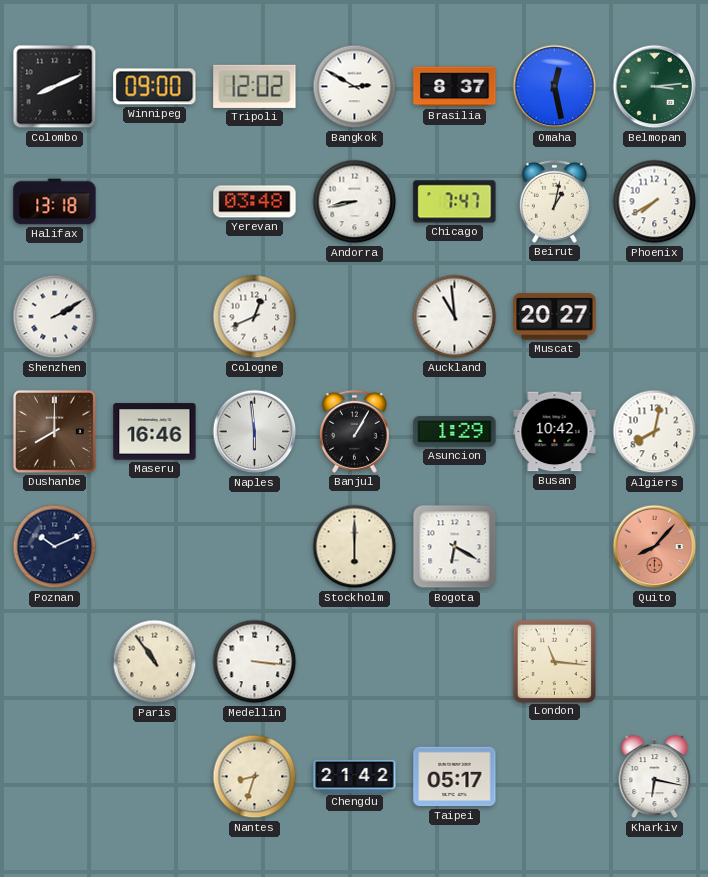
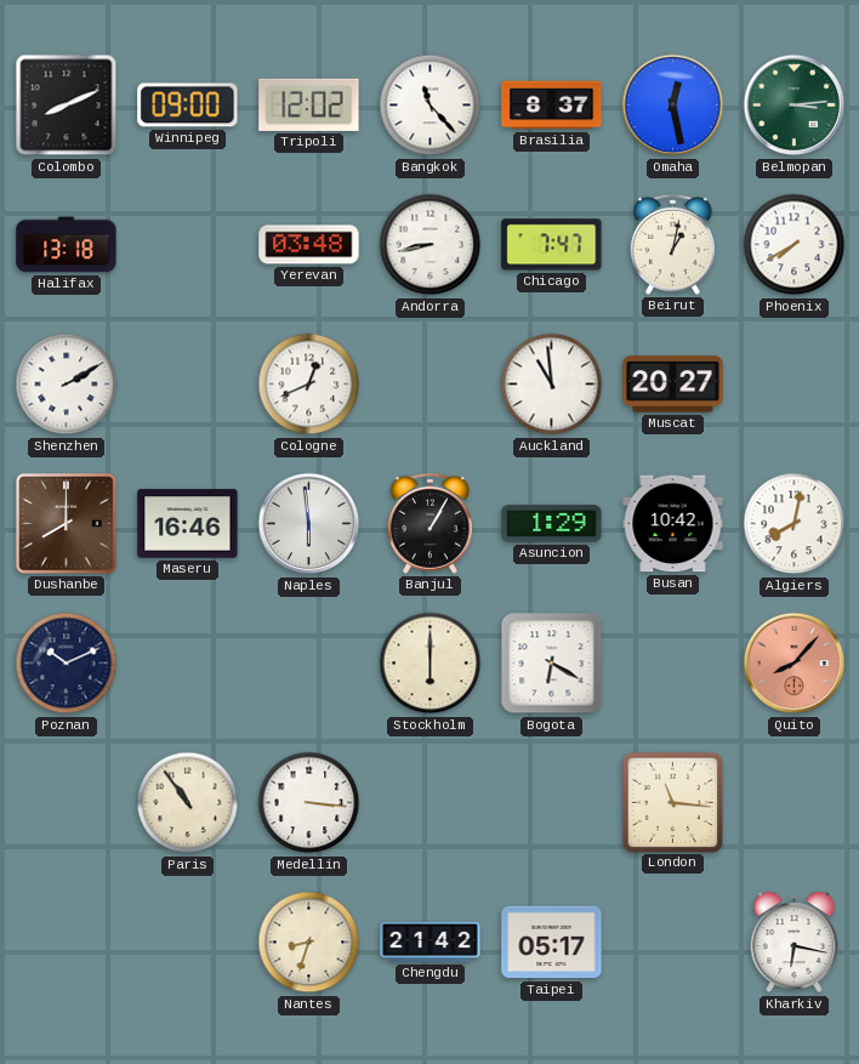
Bangkok: 2:50 -> 11:23 (431, 106)
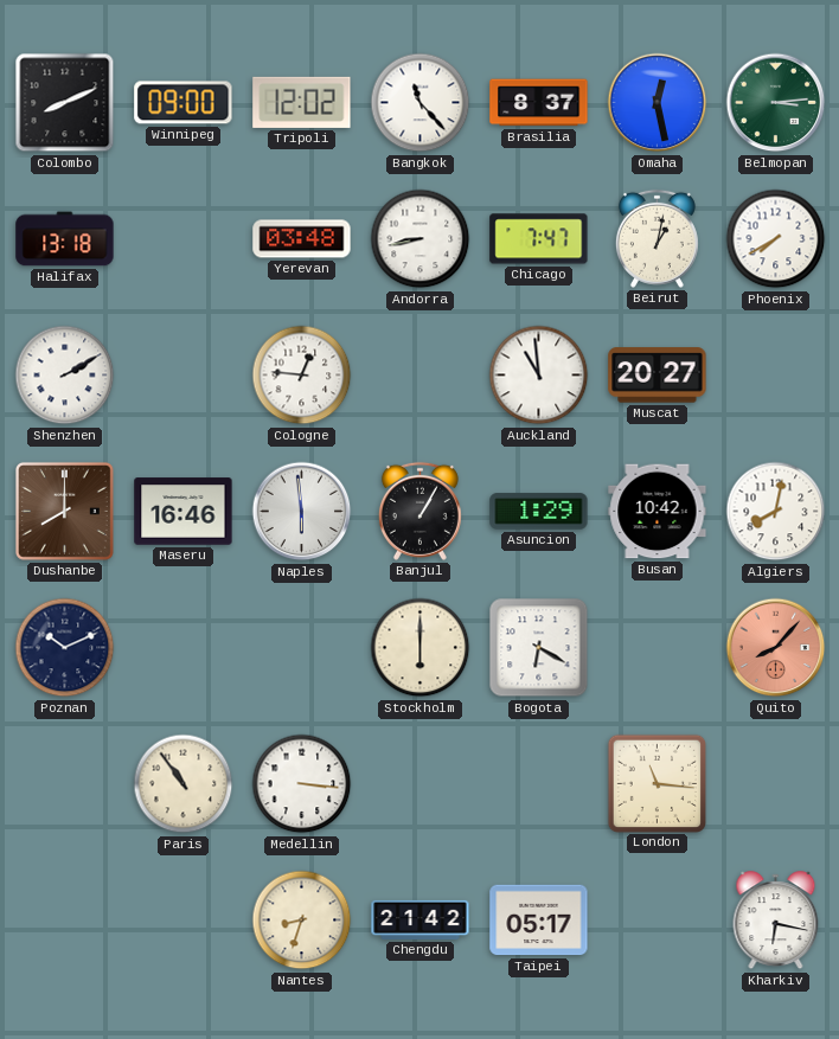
Cologne: 12:41 -> 12:46 (302, 376)
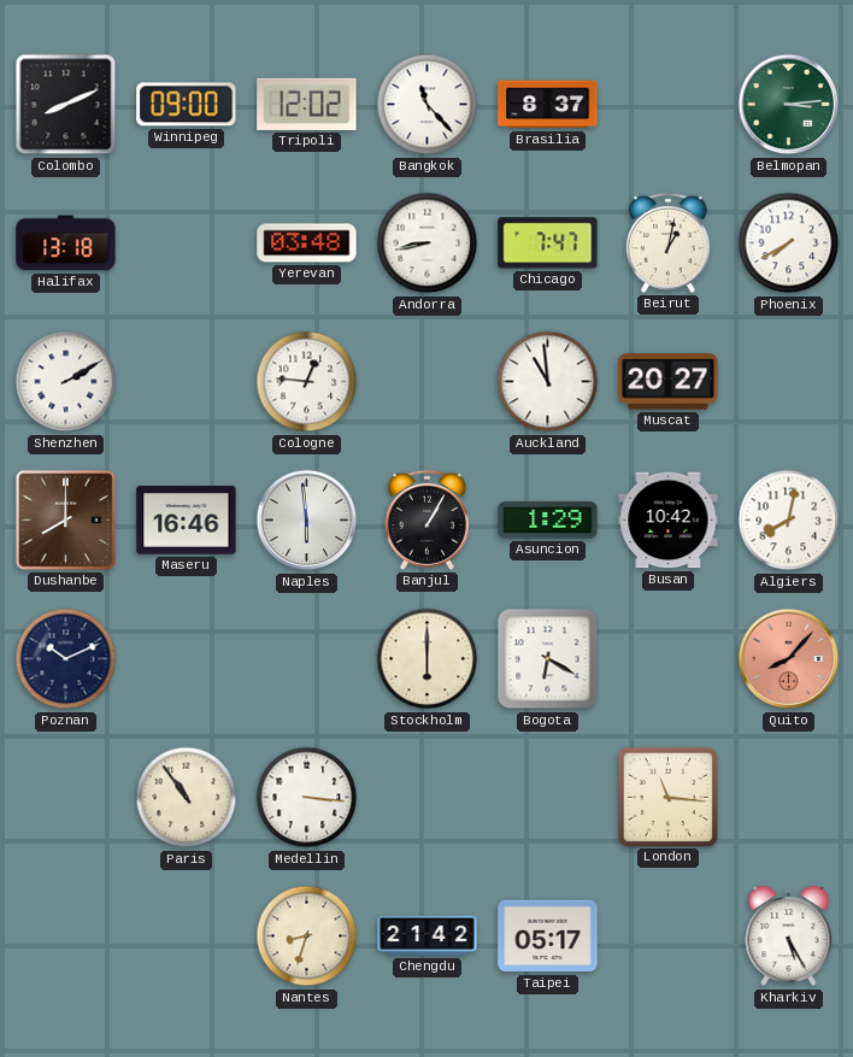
Omaha: 12:28 -> none (658, 103)
Kharkiv: 6:17 -> 5:25 (789, 936)
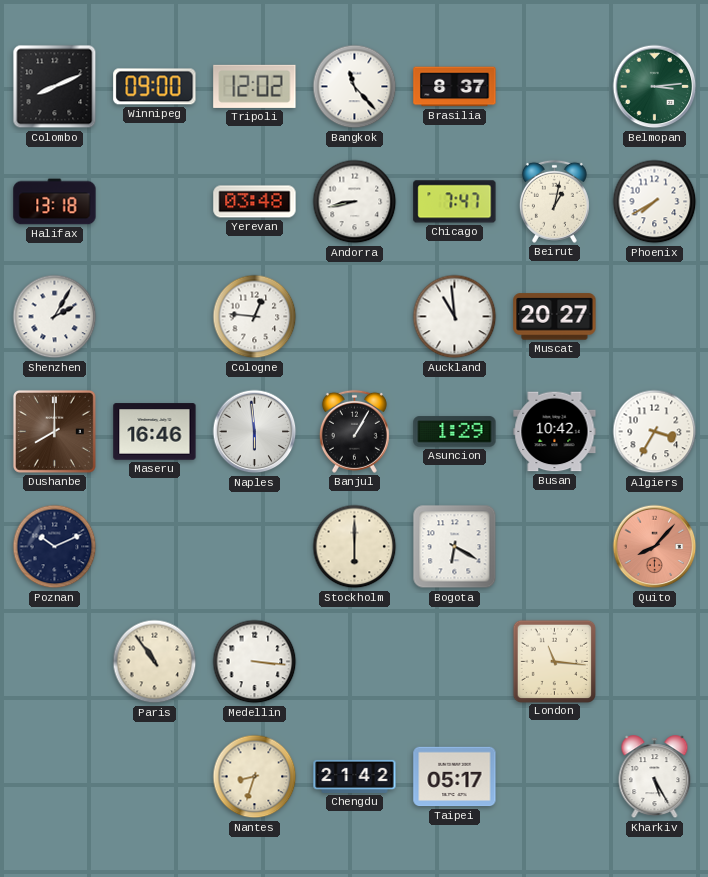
Shenzhen: 2:10 -> 2:05 (55, 317)
Algiers: 8:02 -> 3:35 (655, 432)
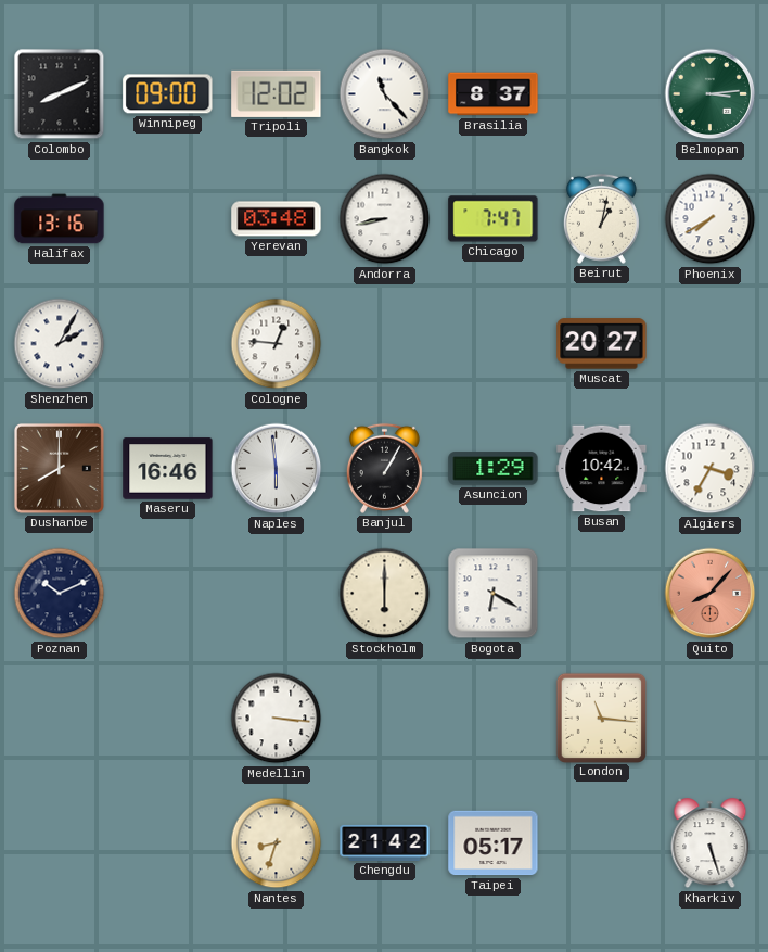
Halifax: 13:18 -> 13:16 (60, 219)
Auckland: 10:59 -> none (455, 317)
Paris: 10:54 -> none (155, 662)
Kharkiv: 5:25 -> 5:27 (711, 843)
